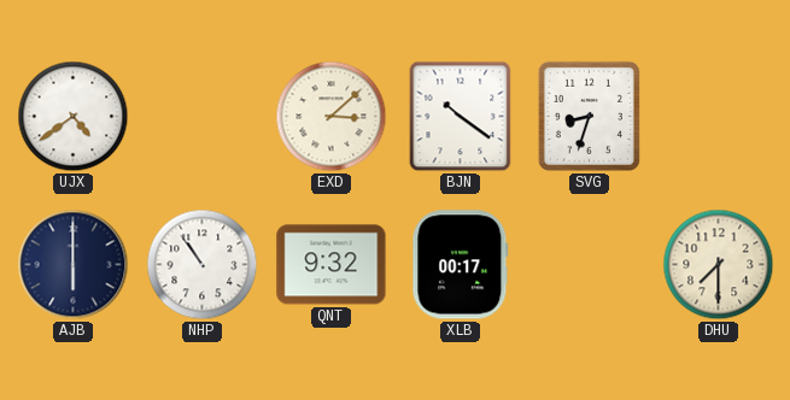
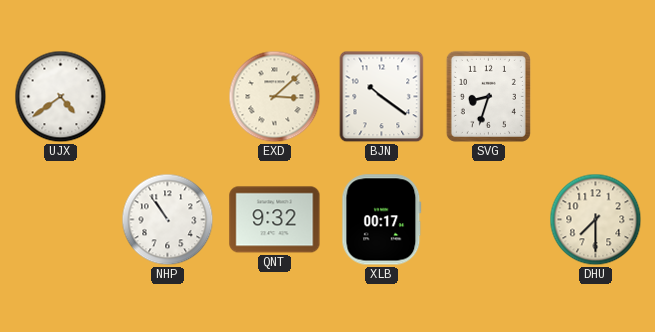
AJB: 6:00 -> none (74, 265)
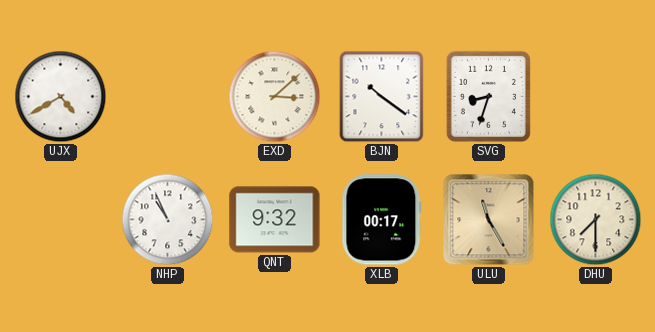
UJX: 4:39 -> 4:40 (61, 97)
NHP: 10:54 -> 10:56 (168, 220)
ULU: none -> 11:25 (489, 220)
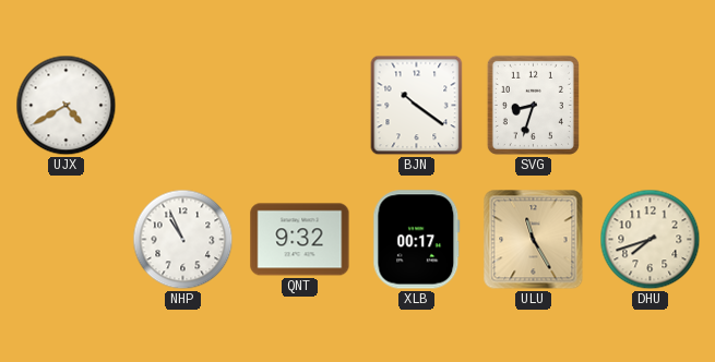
EXD: 3:08 -> none (275, 97)
DHU: 7:30 -> 7:42 (651, 240)
